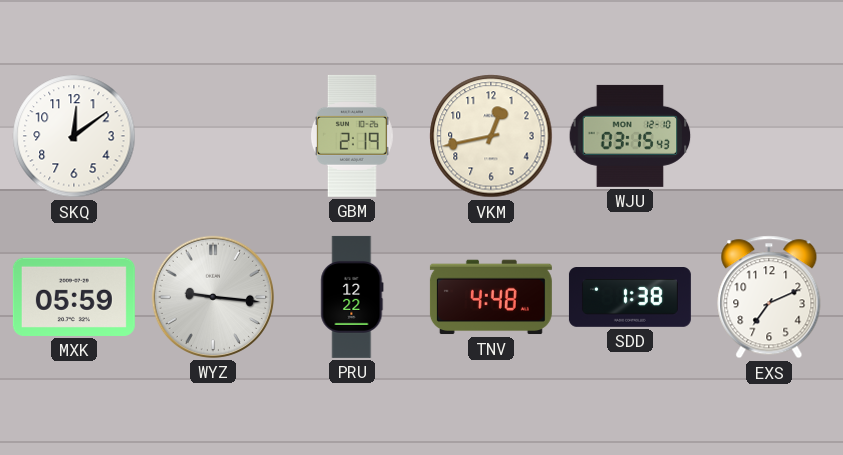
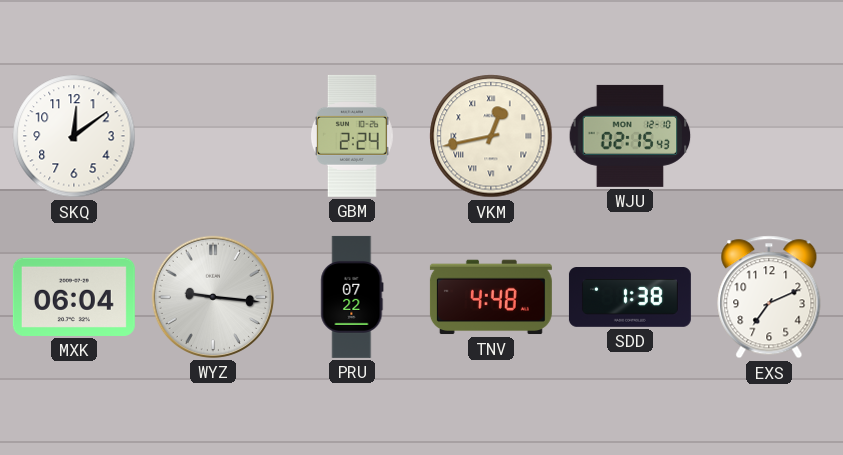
GBM: 2:19 -> 2:24 (352, 136)
VKM numerals: Arabic -> Roman (491, 136)
WJU: 03:15 -> 02:15 (630, 136)
MXK: 05:59 -> 06:04 (74, 297)
PRU: 12:22 -> 07:22 (352, 297)
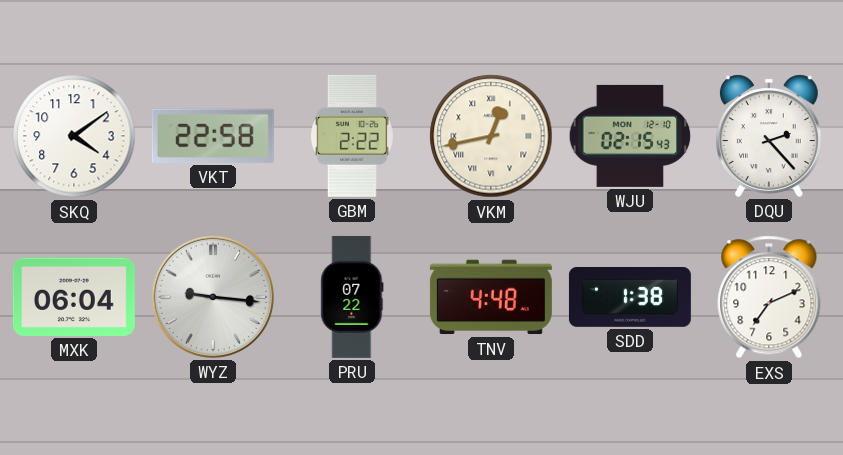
SKQ: 12:09 -> 4:09 (74, 136)
VKT: none -> 22:58 (213, 136)
GBM: 2:24 -> 2:22 (352, 136)
DQU: none -> 2:23 (769, 136)
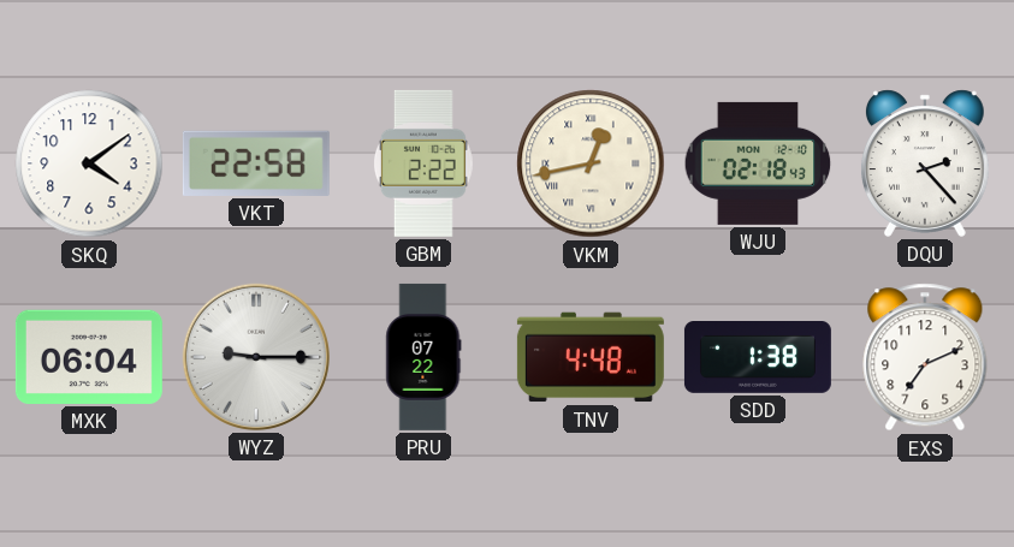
WJU: 02:15 -> 02:18 (758, 163)
WYZ: 9:16 -> 9:15 (256, 357)
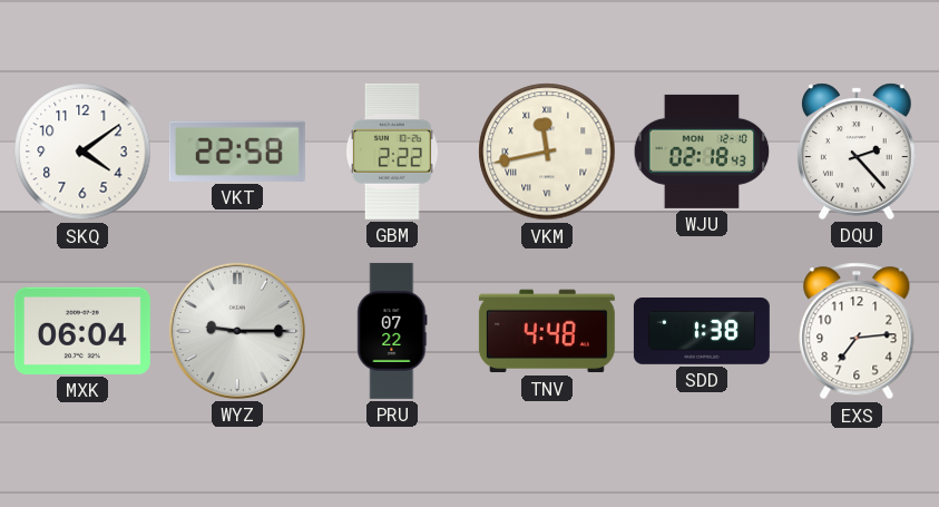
VKM: 12:43 -> 11:43 (547, 152)
EXS: 7:11 -> 7:14 (857, 331)
